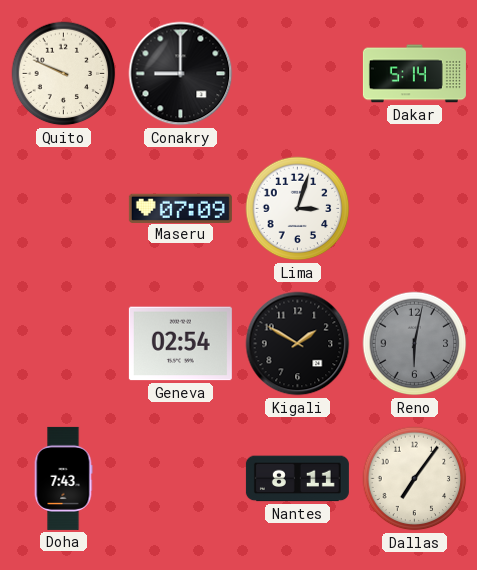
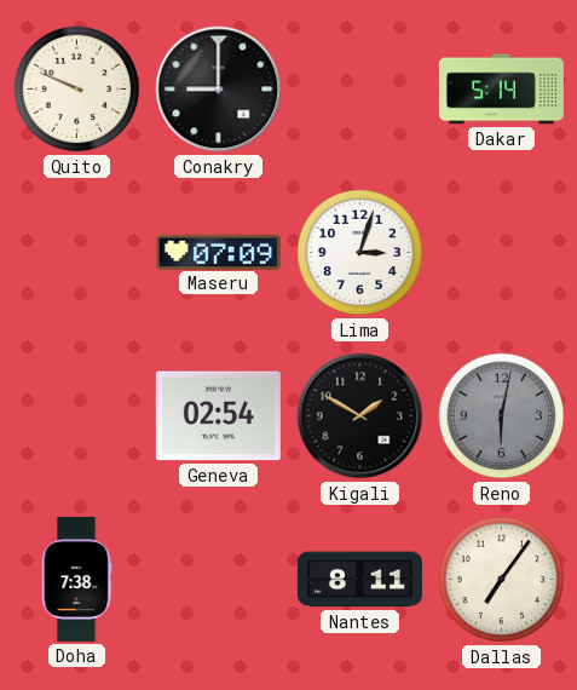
Doha: 7:43 -> 7:38 (76, 579)
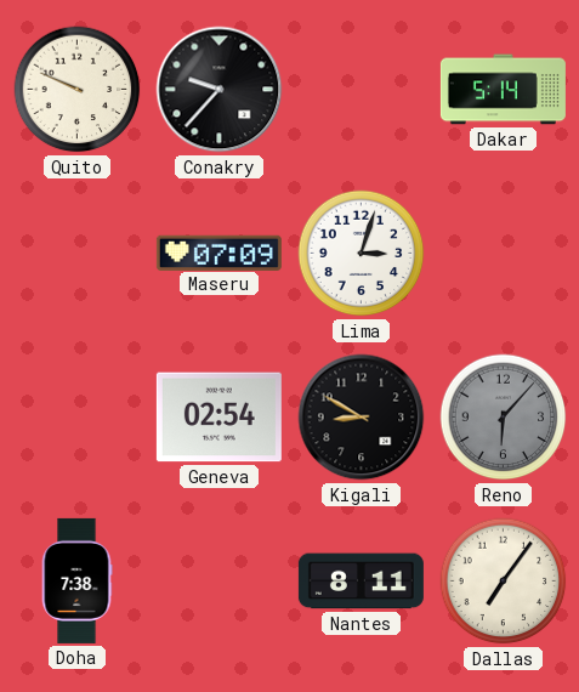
Conakry: 9:00 -> 9:37 (220, 90)
Kigali: 1:50 -> 8:50 (362, 418)
Reno: 6:02 -> 6:07 (504, 418)
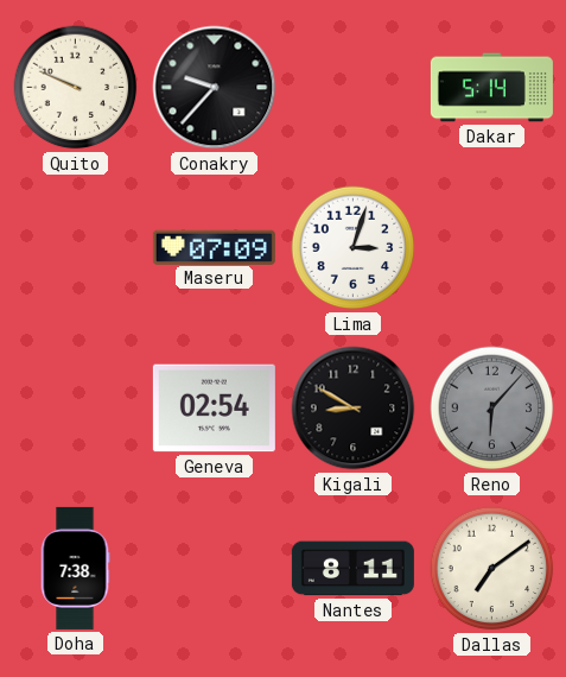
Dallas: 7:06 -> 7:09 (492, 569)
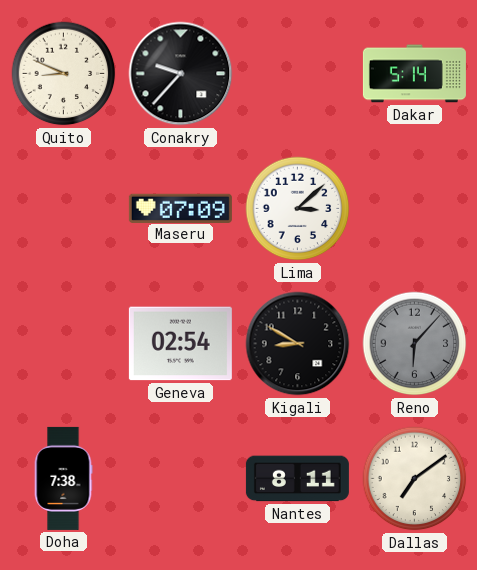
Quito: 9:49 -> 8:49 (64, 74)
Lima: 3:03 -> 3:08 (298, 209)
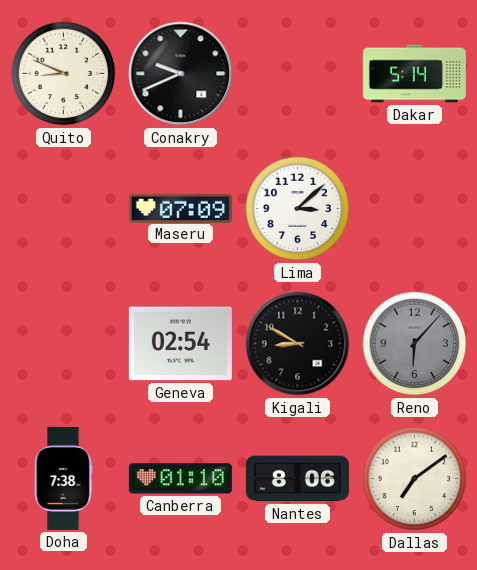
Conakry: 9:37 -> 9:41 (181, 74)
Canberra: none -> 01:10 (180, 479)
Nantes: 8:11 -> 8:06 (297, 479)
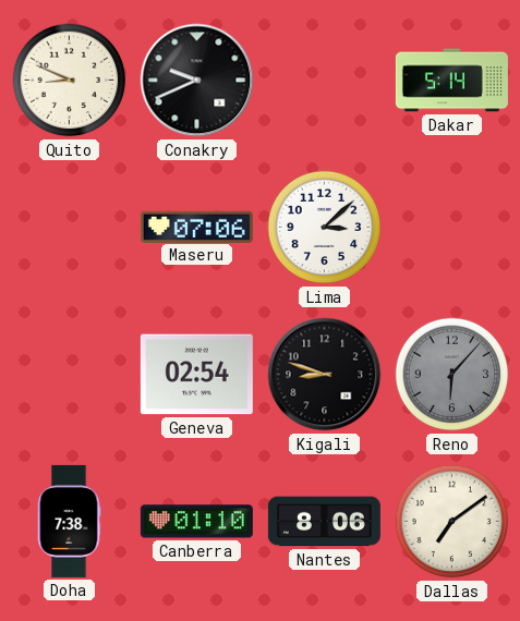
Maseru: 07:09 -> 07:06 (196, 227)
Kigali: 8:50 -> 8:48 (325, 375)
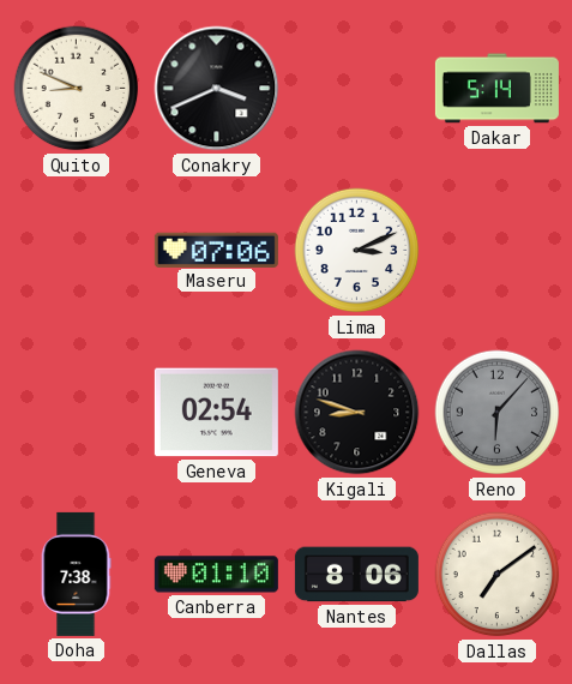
Conakry: 9:41 -> 3:41 (217, 89)
Lima: 3:08 -> 3:11 (357, 251)
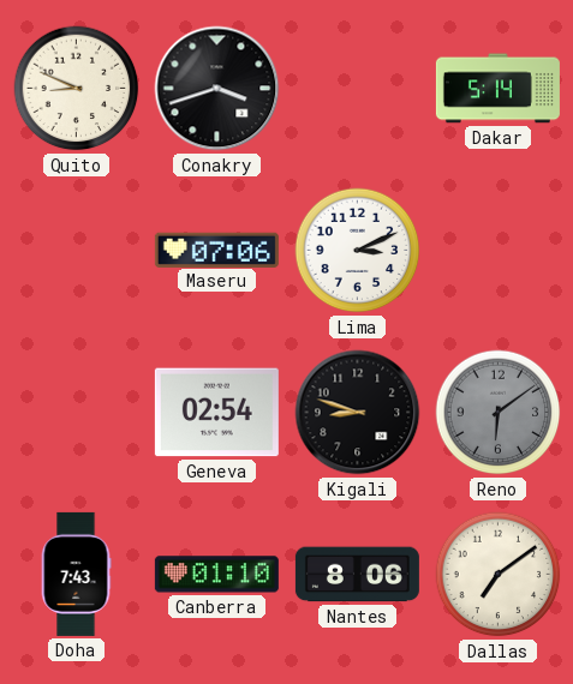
Conakry: 3:41 -> 3:42 (217, 89)
Reno: 6:07 -> 6:09 (499, 413)
Doha: 7:38 -> 7:43 (76, 574)
